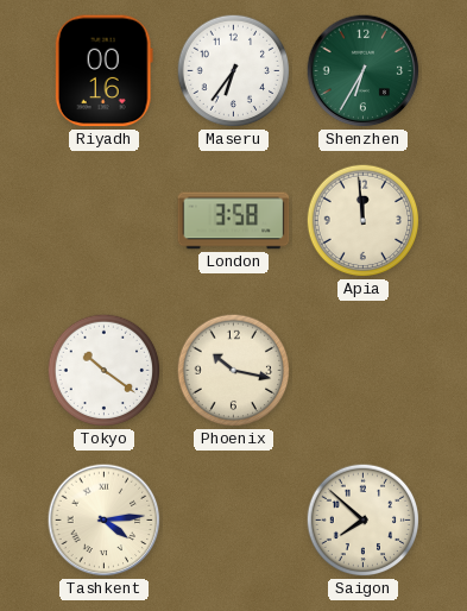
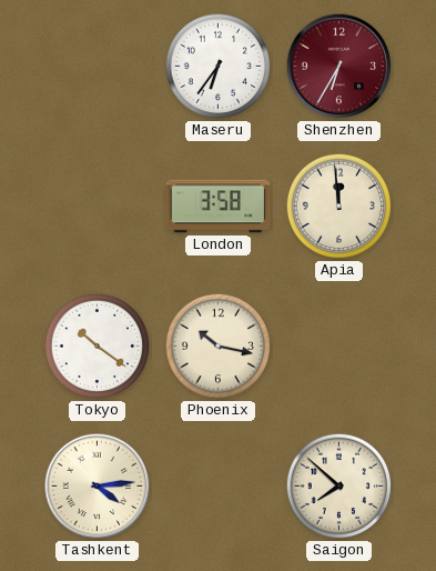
Riyadh: 00:16 -> none (103, 71)
Shenzhen dial: green -> burgundy (339, 67)
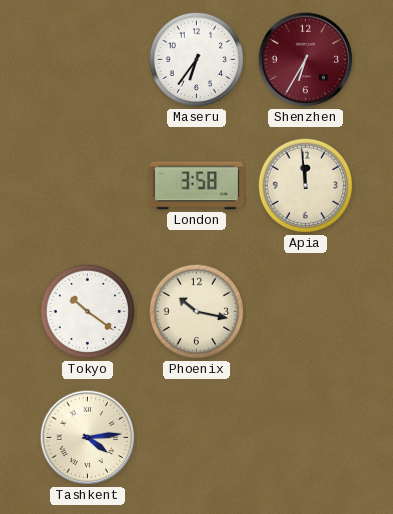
Saigon: 7:52 -> none (339, 487)
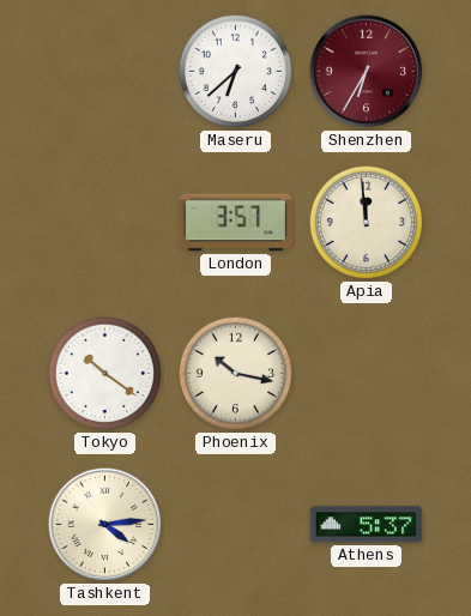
Maseru: 6:36 -> 6:38 (236, 72)
London: 3:58 -> 3:57 (236, 223)
Athens: none -> 5:37 (367, 525)
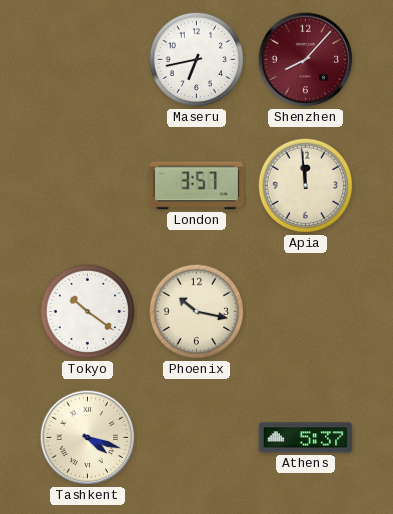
Maseru: 6:38 -> 6:43 (197, 60)
Shenzhen: 6:35 -> 8:07 (306, 60)
Tashkent: 4:14 -> 4:18 (88, 438)
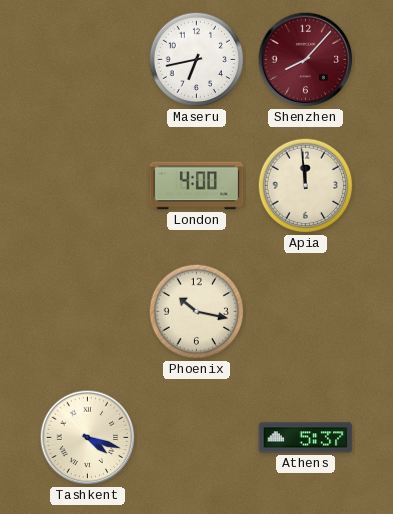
London: 3:57 -> 4:00 (197, 186)
Tokyo: 10:21 -> none (88, 312)
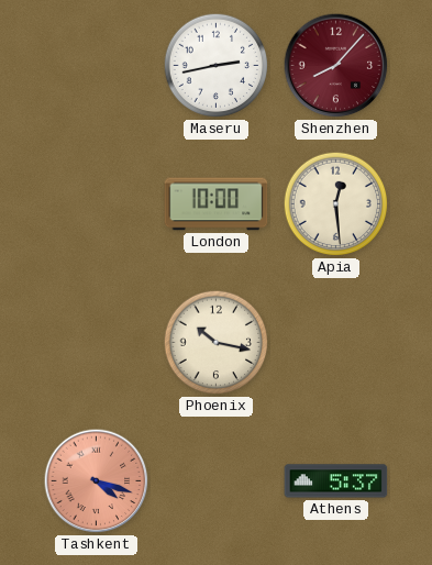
Maseru: 6:43 -> 2:43 (217, 66)
London: 4:00 -> 10:00 (217, 204)
Apia: 11:59 -> 12:29 (336, 204)
Tashkent dial: cream -> salmon (97, 481)
